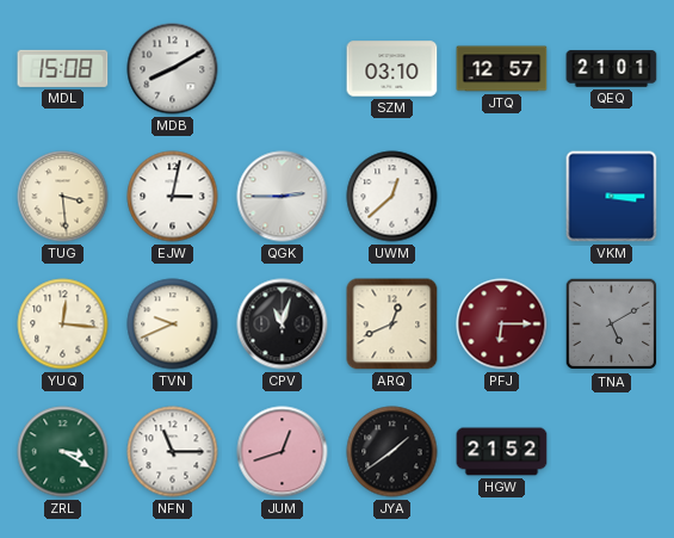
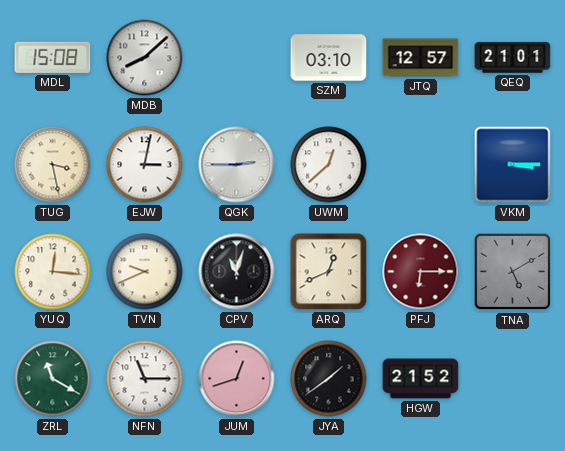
MDB: 8:10 -> 8:08 (145, 58)
TUG: 3:29 -> 3:28 (53, 165)
ZRL: 3:20 -> 11:20 (53, 379)
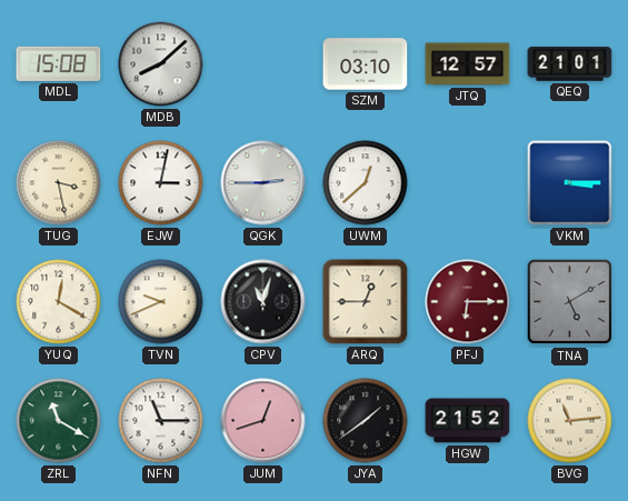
YUQ: 12:16 -> 12:20 (59, 302)
ARQ: 12:41 -> 12:45 (366, 302)
BVG: none -> 11:14 (570, 421)
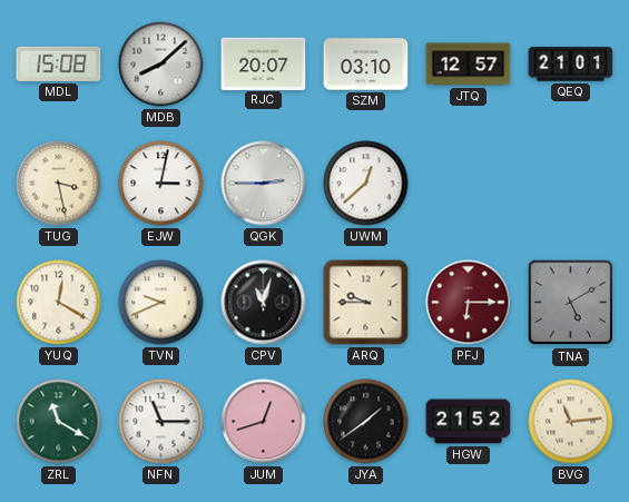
RJC: none -> 20:07 (264, 63)
VKM: 3:15 -> none (570, 183)
ARQ: 12:45 -> 9:45 (366, 303)
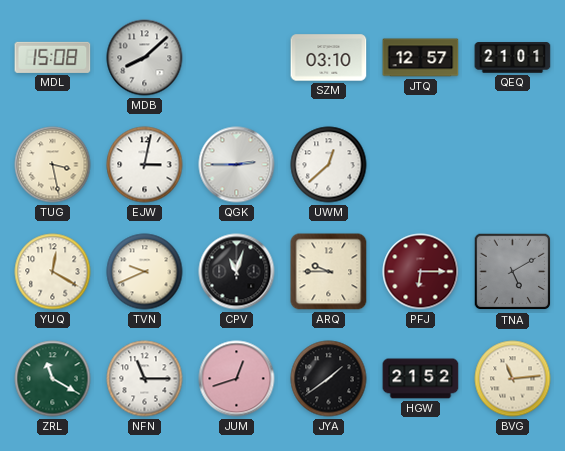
RJC: 20:07 -> none (264, 63)
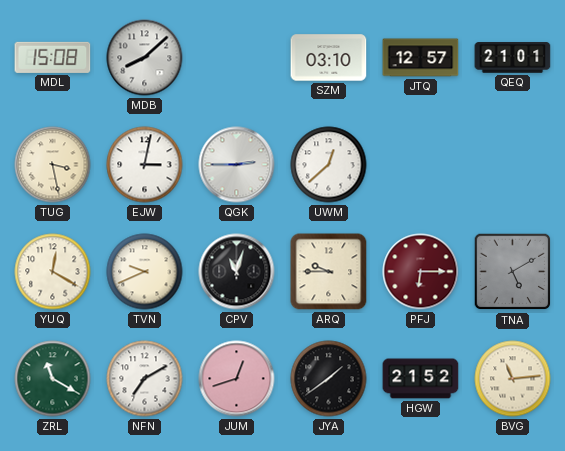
NFN: 11:15 -> 7:10 (145, 379)
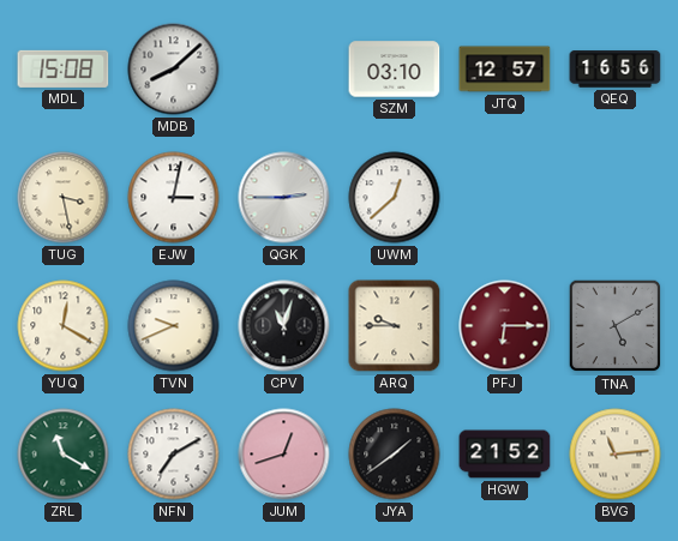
QEQ: 21:01 -> 16:56 (616, 70)
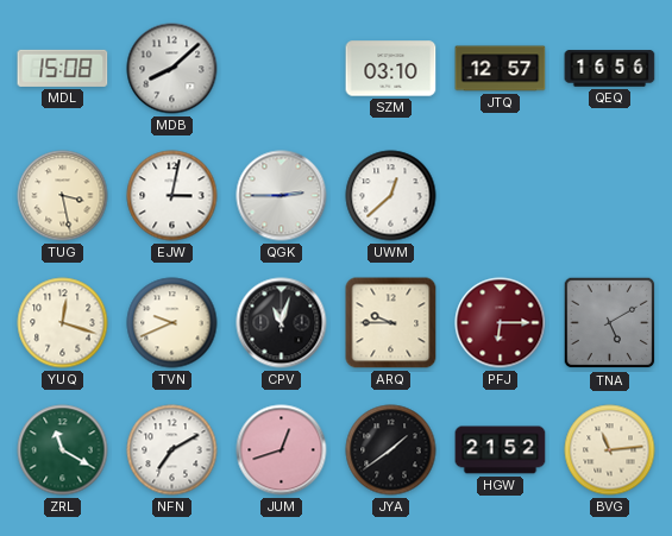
YUQ: 12:20 -> 12:18 (63, 323)
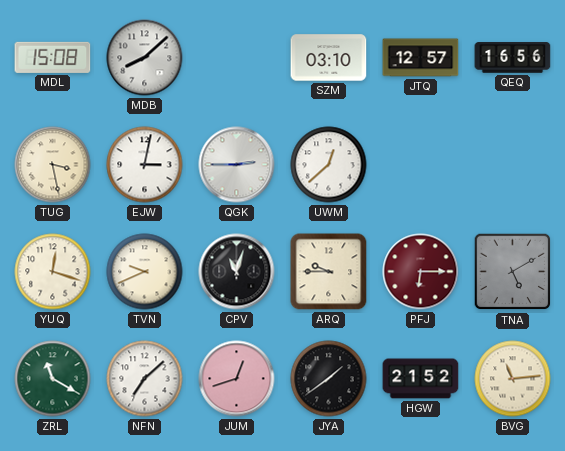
NFN: 7:10 -> 7:08 (145, 379)
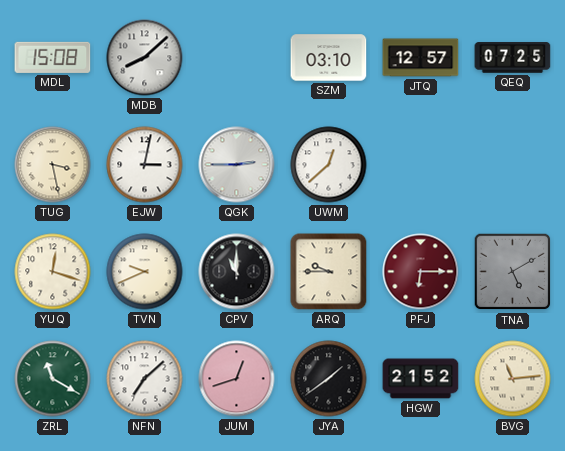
QEQ: 16:56 -> 07:25 (513, 58)
CPV: 11:03 -> 11:00 (237, 272)
